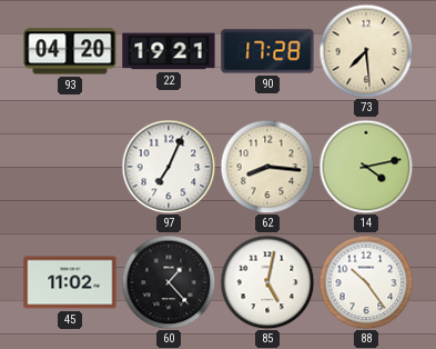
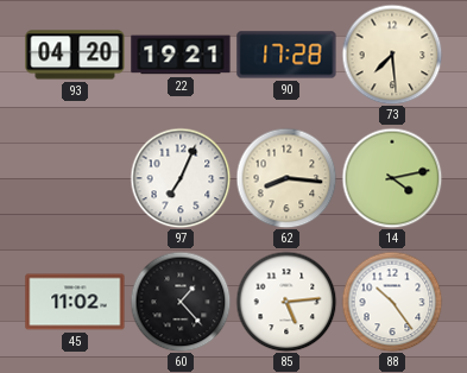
85: 5:02 -> 5:14 (286, 302)
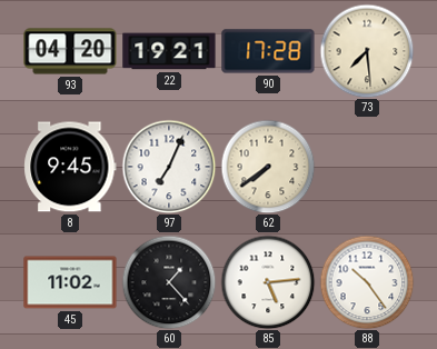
8: none -> 9:45 (70, 167)
62: 8:16 -> 7:39 (268, 167)
14: 4:13 -> none (392, 178)
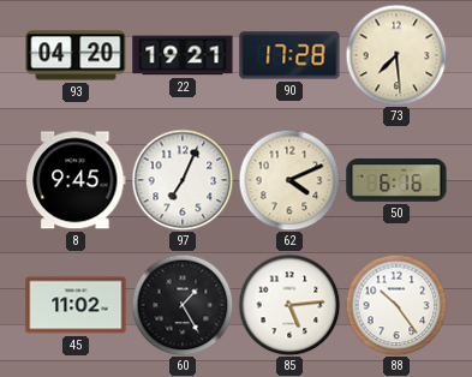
62: 7:39 -> 4:11 (289, 180)
50: none -> 6:16 (396, 181)
60: 1:23 -> 1:25 (183, 305)
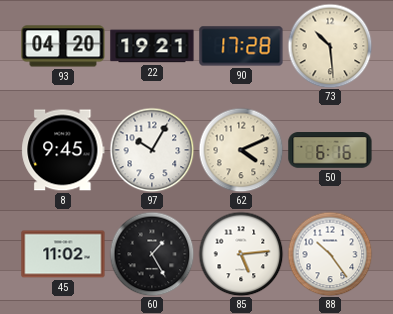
73: 7:29 -> 10:29 (330, 46)
97: 7:04 -> 10:05 (152, 150)
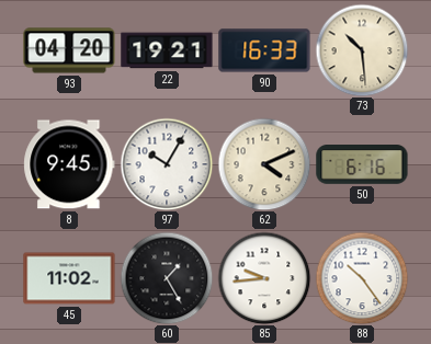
90: 17:28 -> 16:33 (264, 50)
85: 5:14 -> 9:44 (264, 278)
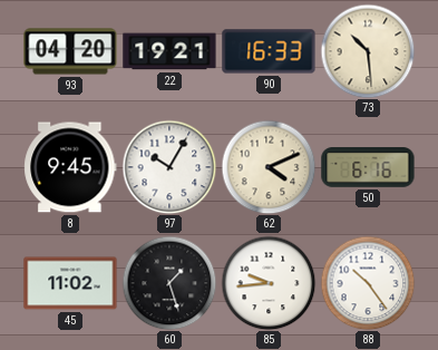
60: 1:25 -> 1:27 (169, 283)
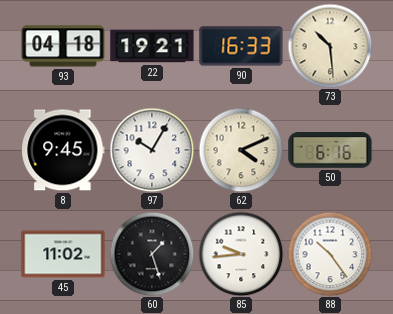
93: 04:20 -> 04:18 (63, 46)
